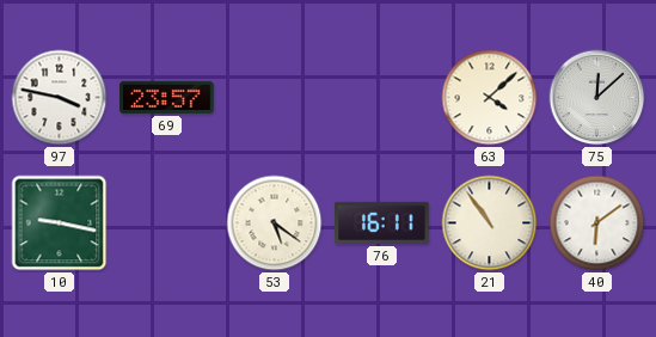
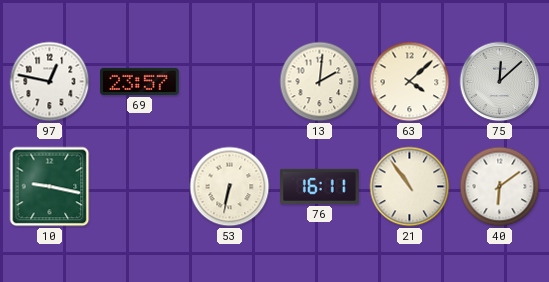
97: 3:47 -> 12:47 (50, 82)
13: none -> 2:01 (320, 82)
53: 5:21 -> 6:32 (230, 187)
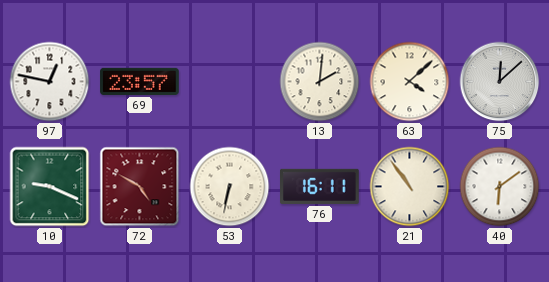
10: 9:17 -> 9:19 (50, 187)
72: none -> 4:50 (140, 187)
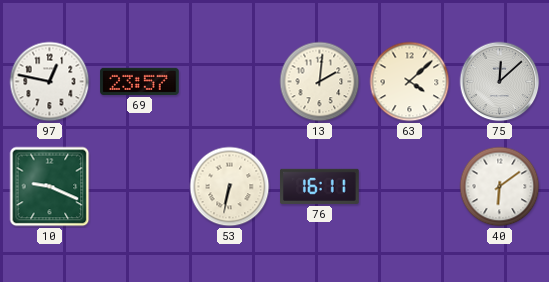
72: 4:50 -> none (140, 187)
21: 10:54 -> none (410, 187)
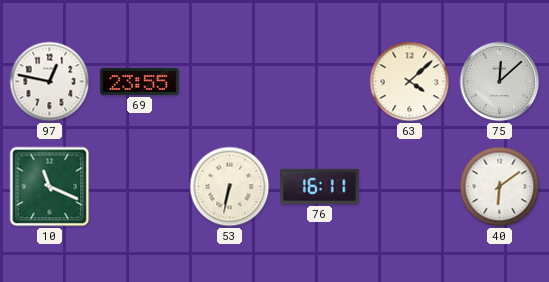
69: 23:57 -> 23:55 (140, 81)
13: 2:01 -> none (320, 82)
10: 9:19 -> 11:19 (50, 187)
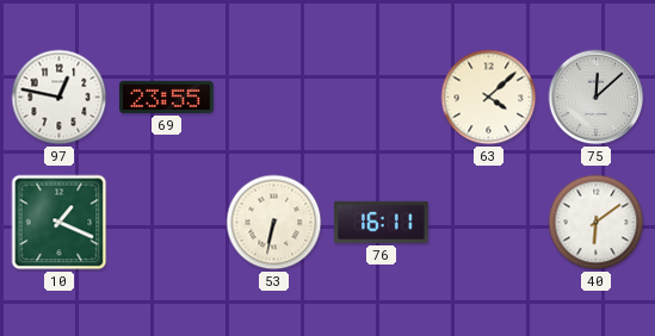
10: 11:19 -> 1:19 (60, 223)
